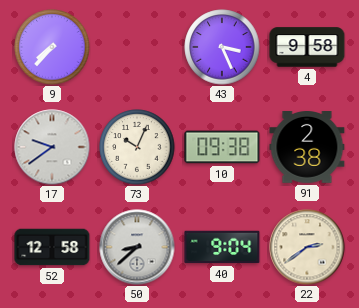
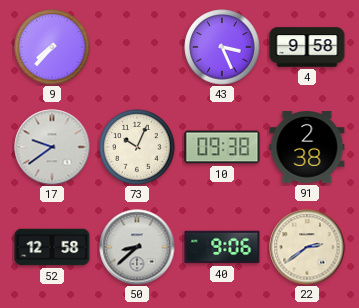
40: 9:04 -> 9:06 (222, 247)
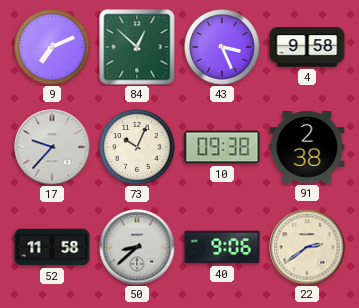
9: 7:37 -> 7:11 (52, 47)
84: none -> 12:52 (137, 47)
17: 9:39 -> 9:37 (52, 147)
52: 12:58 -> 11:58 (52, 247)
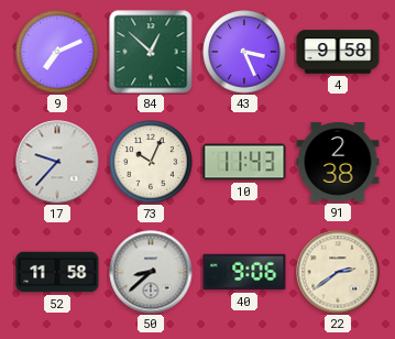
10: 09:38 -> 11:43 (244, 162)
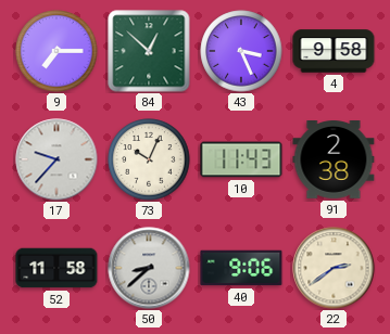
9: 7:11 -> 7:15 (56, 51)
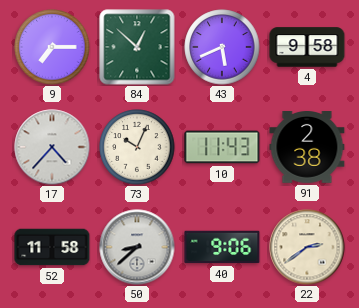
43: 3:26 -> 5:41 (222, 47)
17: 9:37 -> 4:37 (52, 147)
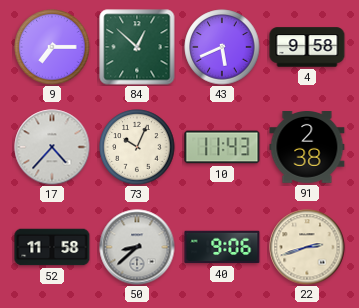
22: 2:39 -> 2:42 (307, 247)
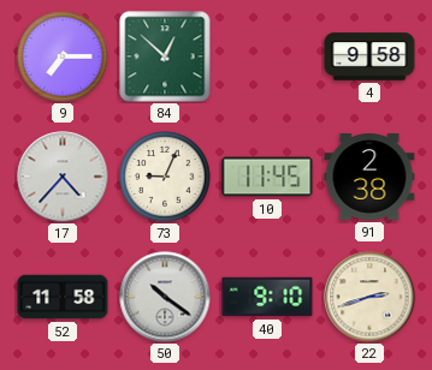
43: 5:41 -> none (222, 47)
73: 10:04 -> 9:04 (165, 177)
10: 11:43 -> 11:45 (267, 177)
50: 8:38 -> 10:21 (165, 297)
40: 9:06 -> 9:10 (267, 297)
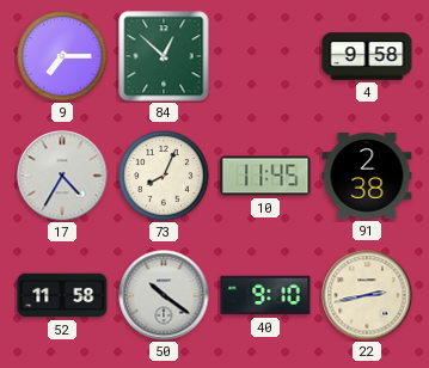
17: 4:37 -> 4:35 (62, 176)
73: 9:04 -> 8:04 (164, 176)
22: 2:42 -> 2:43 (367, 295)
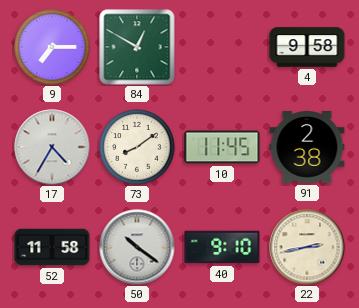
84: 12:52 -> 12:50 (137, 47)
73: 8:04 -> 8:09 (137, 147)
